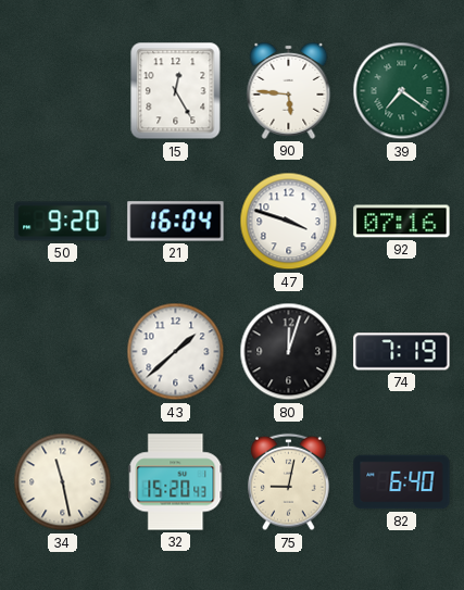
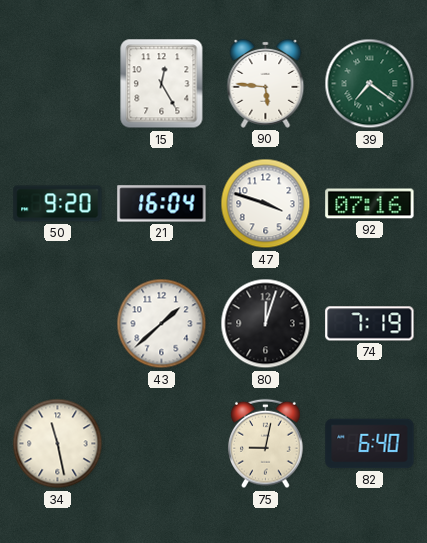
32: 15:20 -> none (176, 482)
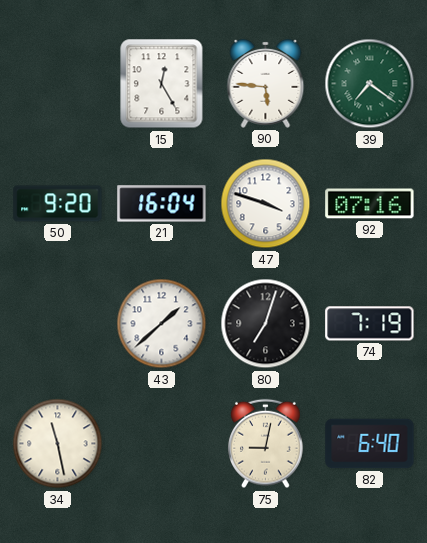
80: 12:03 -> 7:03 (266, 324)
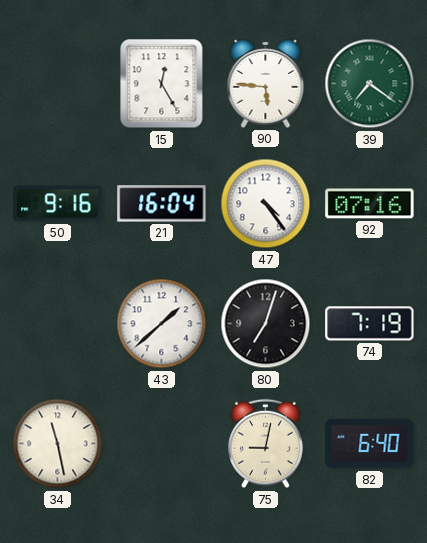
50: 9:20 -> 9:16 (58, 204)
47: 3:48 -> 4:24 (266, 204)
